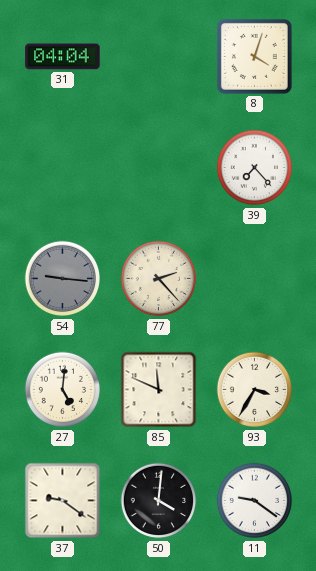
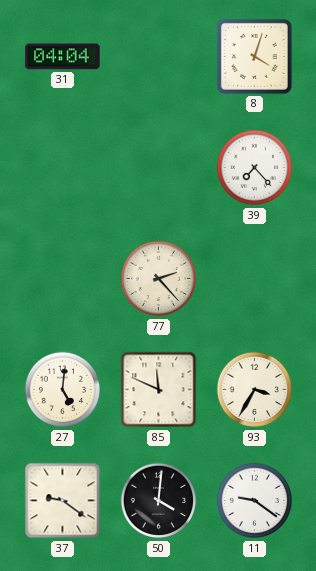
54: 9:16 -> none (63, 279)
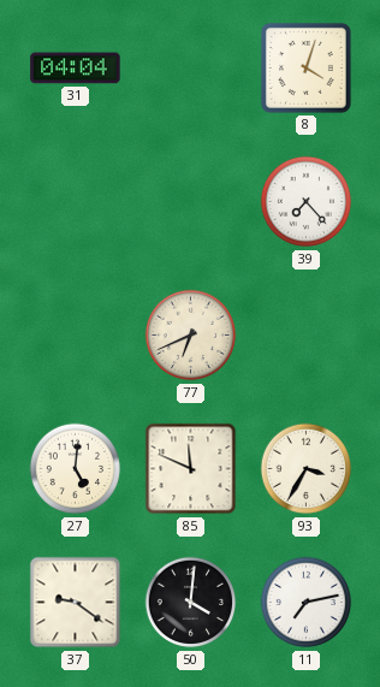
77: 2:23 -> 6:41 (191, 336)
11: 9:21 -> 7:13 (307, 603)
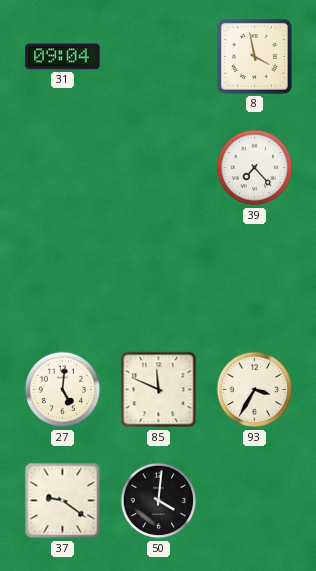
31: 04:04 -> 09:04 (63, 57)
8: 4:03 -> 3:58 (254, 56)
77: 6:41 -> none (191, 336)
11: 7:13 -> none (307, 603)
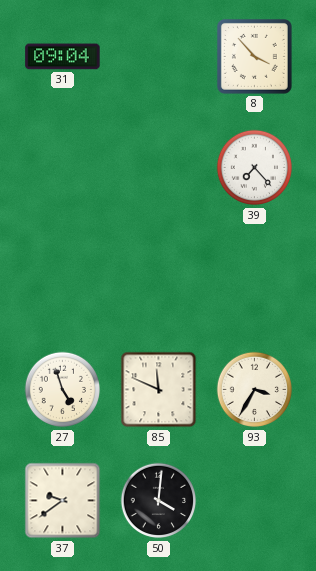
8: 3:58 -> 3:53 (254, 56)
27: 5:01 -> 4:57 (63, 390)
37: 9:21 -> 9:39 (63, 501)
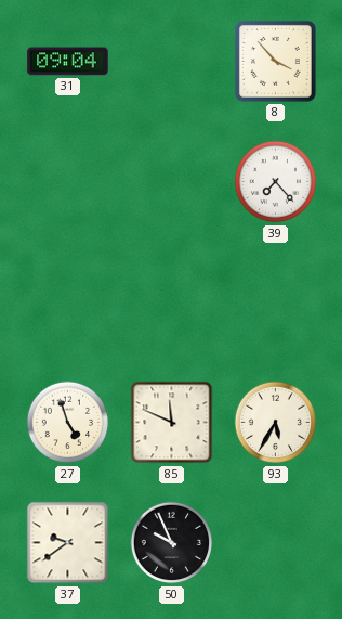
93: 3:35 -> 5:35 (276, 423)
50: 4:01 -> 9:56 (172, 543)
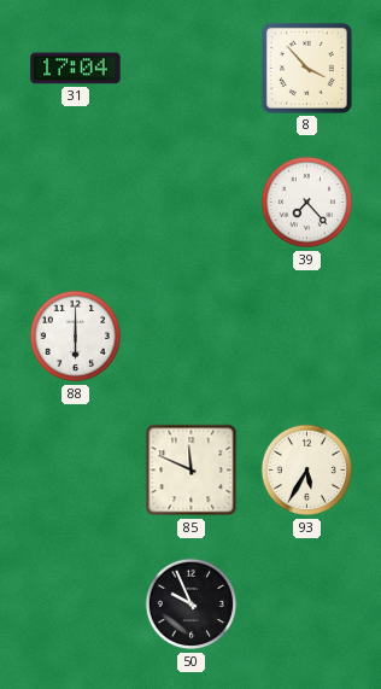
31: 09:04 -> 17:04 (76, 69)
88: none -> 6:00 (76, 337)
27: 4:57 -> none (68, 423)
37: 9:39 -> none (68, 543)
